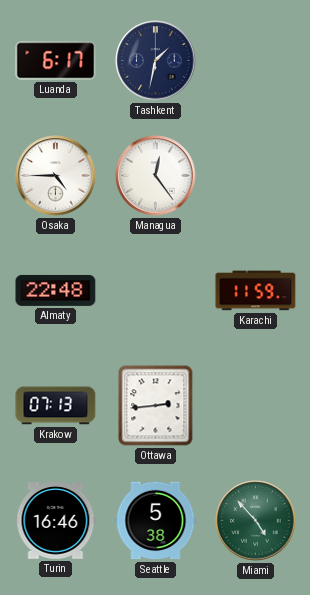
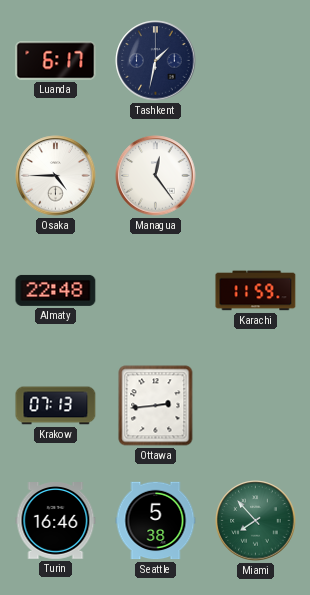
Miami: 4:53 -> 7:53 (256, 521)
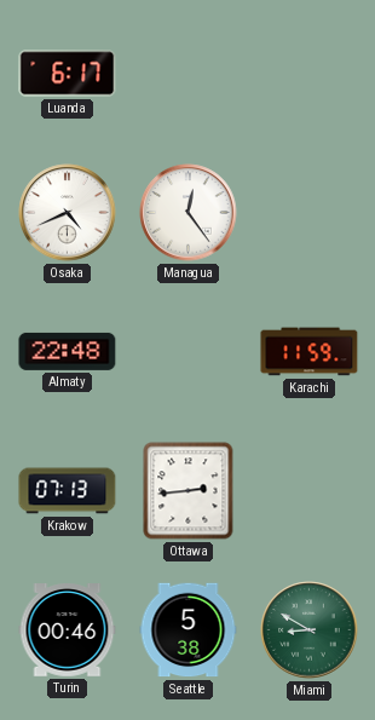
Tashkent: 1:32 -> none (156, 61)
Osaka: 4:45 -> 4:41 (68, 213)
Turin: 16:46 -> 00:46 (68, 630)
Miami: 7:53 -> 8:50 (310, 630)
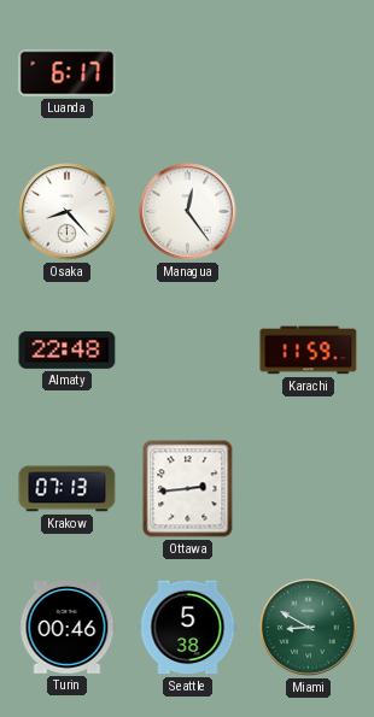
Osaka: 4:41 -> 8:23 (68, 212)
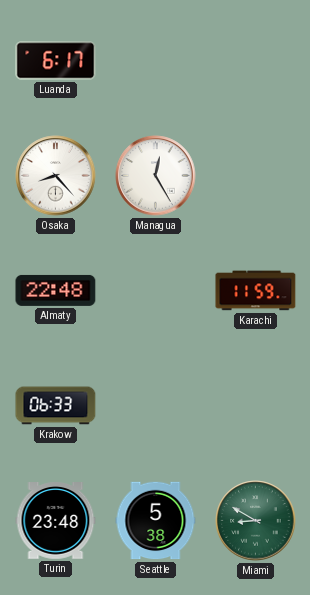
Managua: 12:24 -> 12:25 (156, 176)
Krakow: 07:13 -> 06:33 (56, 406)
Ottawa: 2:44 -> none (188, 489)
Turin: 00:46 -> 23:48 (56, 521)
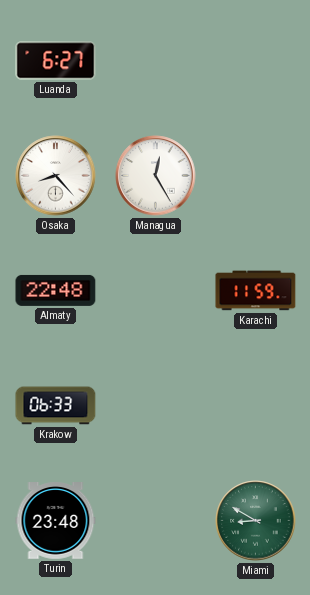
Luanda: 6:17 -> 6:27 (56, 61)
Seattle: 5:38 -> none (156, 521)
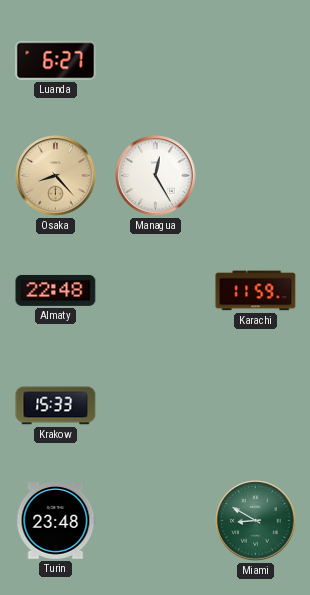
Osaka dial: white -> champagne (56, 176)
Krakow: 06:33 -> 15:33 (56, 406)
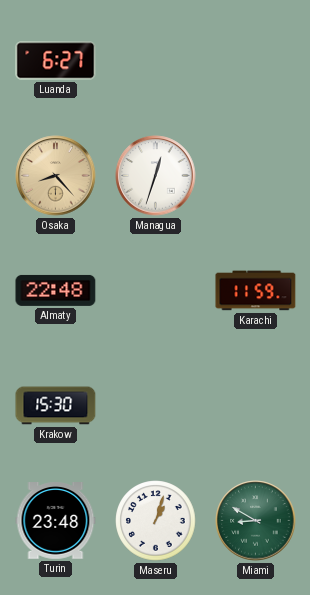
Managua: 12:25 -> 12:33 (156, 176)
Krakow: 15:33 -> 15:30 (56, 406)
Maseru: none -> 1:03 (156, 521)
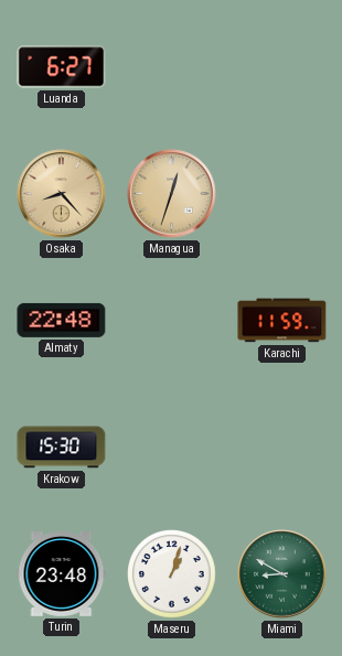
Managua dial: white -> champagne (172, 194)
